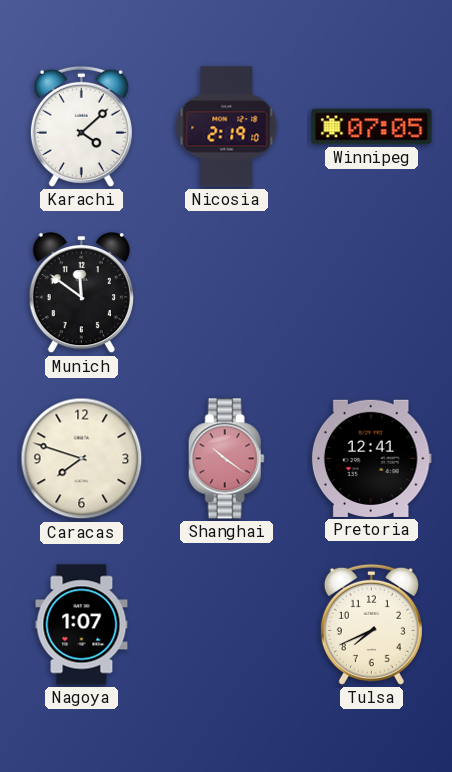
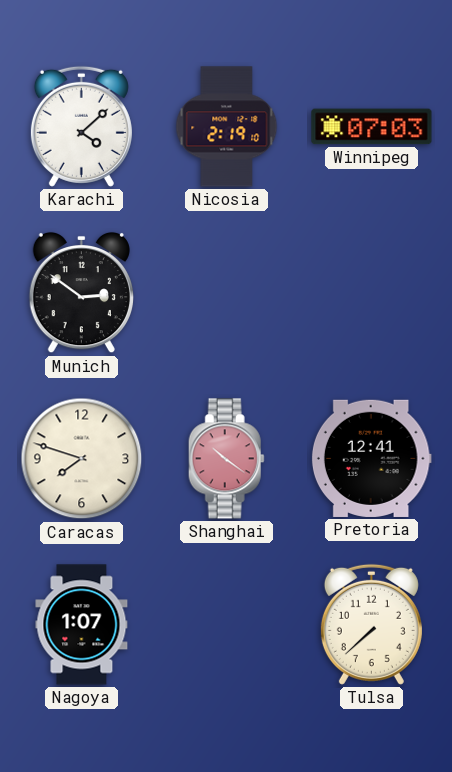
Winnipeg: 07:05 -> 07:03 (372, 127)
Munich: 11:51 -> 2:51 (81, 293)
Tulsa: 7:41 -> 7:38 (371, 624)
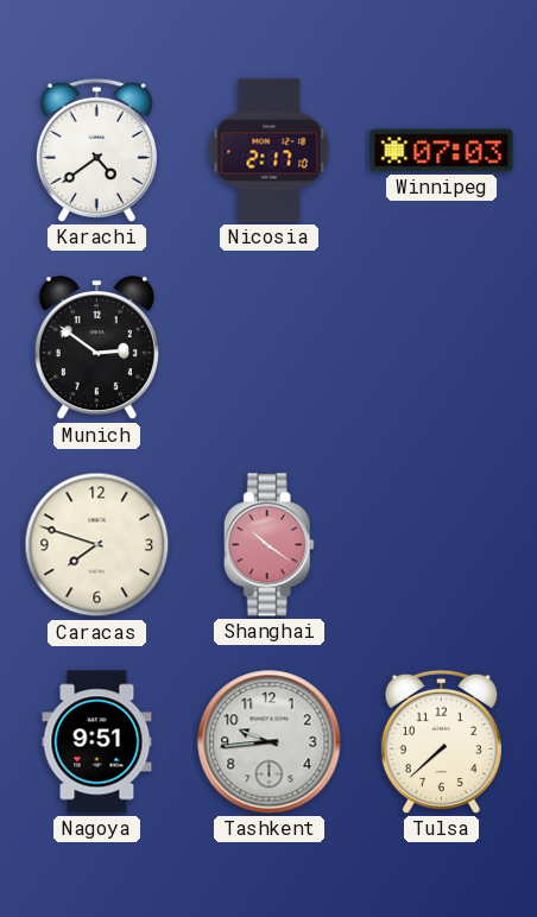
Karachi: 4:08 -> 4:39 (96, 150)
Nicosia: 2:19 -> 2:17 (270, 151)
Pretoria: 12:41 -> none (371, 458)
Nagoya: 1:07 -> 9:51 (97, 742)
Tashkent: none -> 9:44 (270, 742)
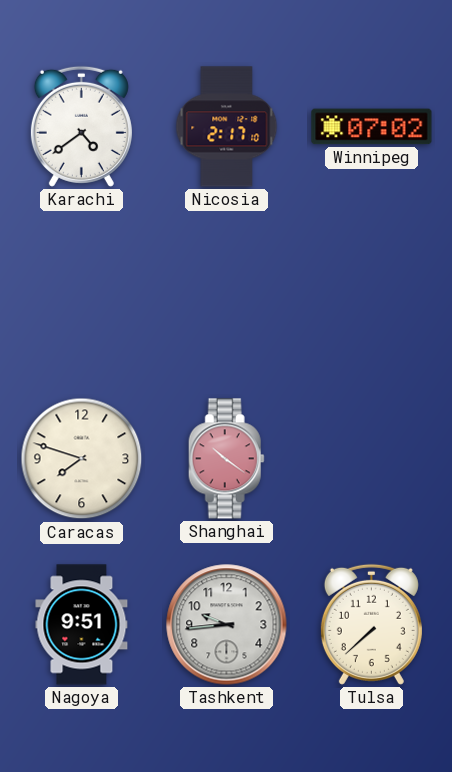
Winnipeg: 07:03 -> 07:02 (372, 127)
Munich: 2:51 -> none (96, 348)
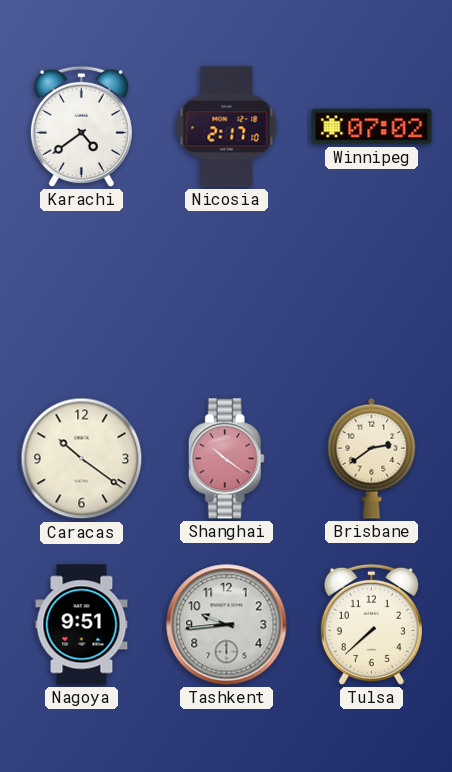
Caracas: 7:48 -> 10:21 (82, 459)
Brisbane: none -> 2:39 (372, 458)
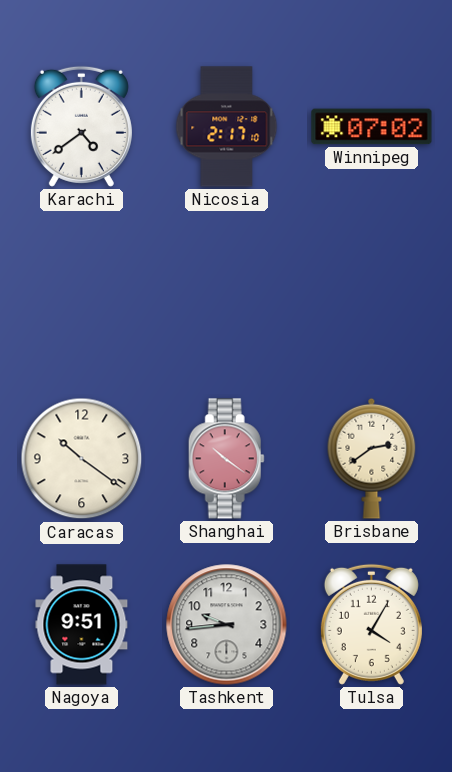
Tulsa: 7:38 -> 4:05 (371, 624)
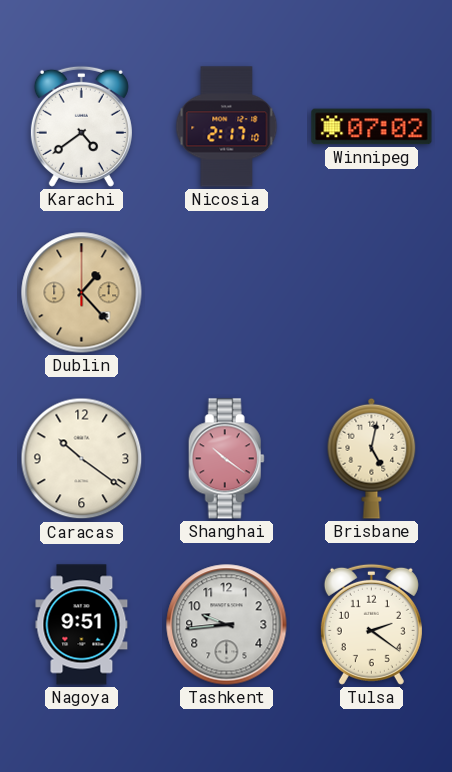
Dublin: none -> 1:23 (82, 293)
Brisbane: 2:39 -> 5:02 (372, 458)
Tulsa: 4:05 -> 2:21 (371, 624)
